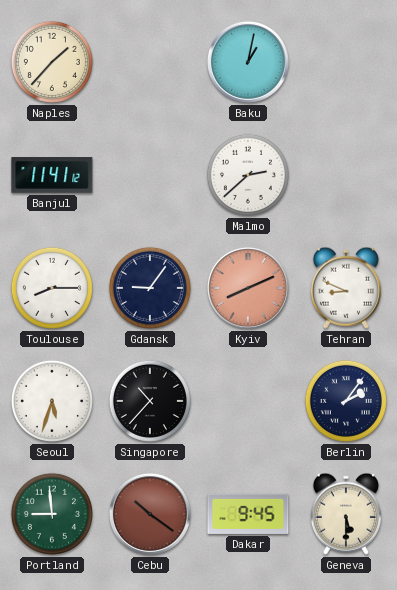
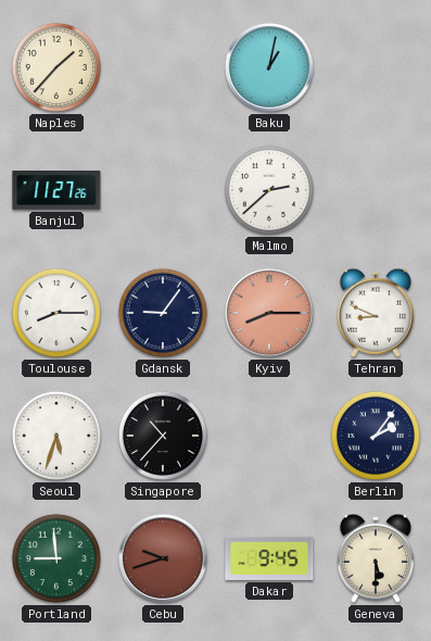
Banjul: 11:41 -> 11:27 (56, 190)
Kyiv: 8:11 -> 8:15 (269, 313)
Cebu: 10:21 -> 9:42 (163, 558)
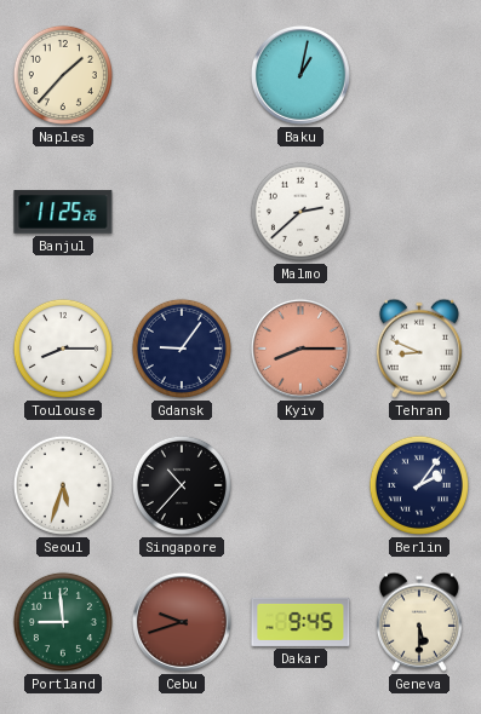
Banjul: 11:27 -> 11:25 (63, 212)
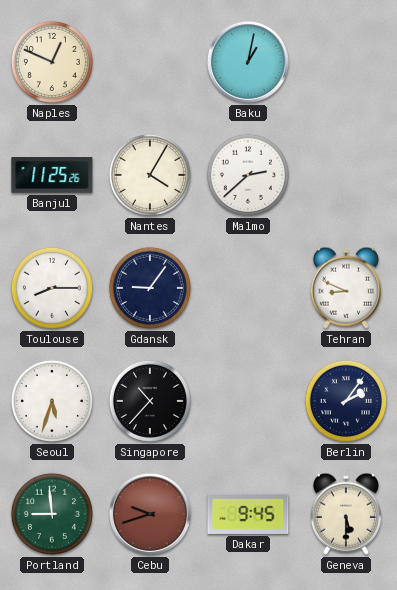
Naples: 1:37 -> 12:49 (52, 62)
Nantes: none -> 4:05 (150, 175)
Kyiv: 8:15 -> none (300, 349)
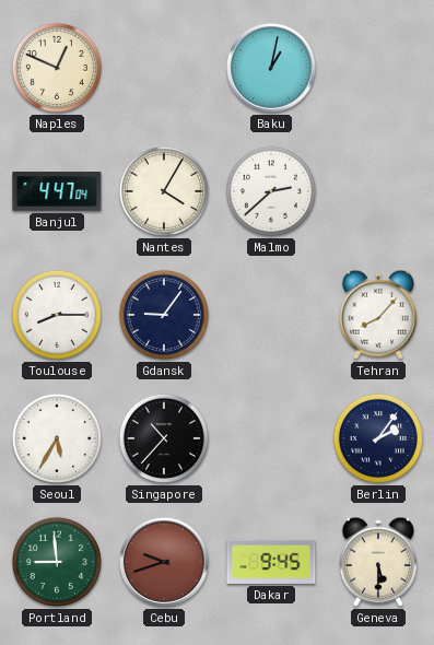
Banjul: 11:25 -> 4:47 (57, 191)
Tehran: 8:49 -> 8:07 (378, 315)
Seoul: 5:33 -> 5:35 (57, 438)
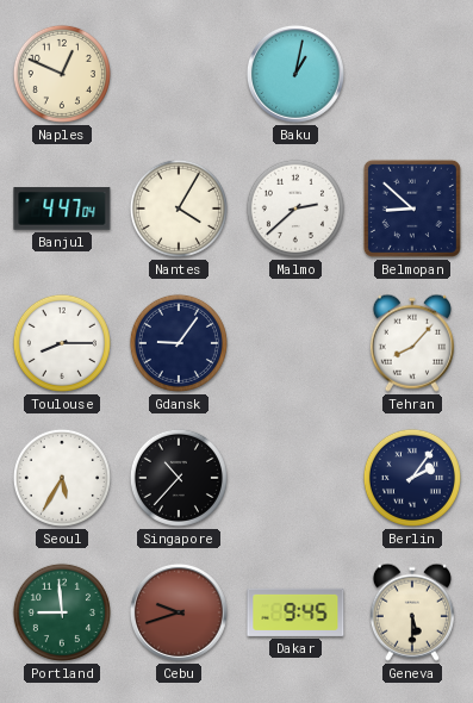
Belmopan: none -> 8:52 (412, 209)
